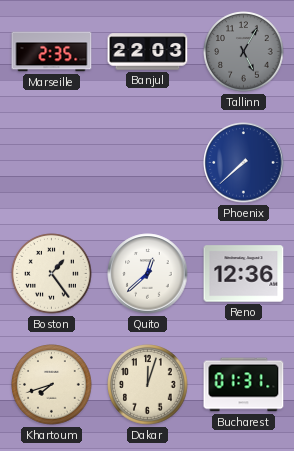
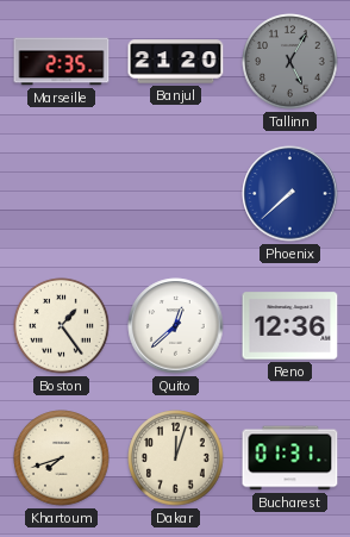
Banjul: 22:03 -> 21:20 (176, 62)
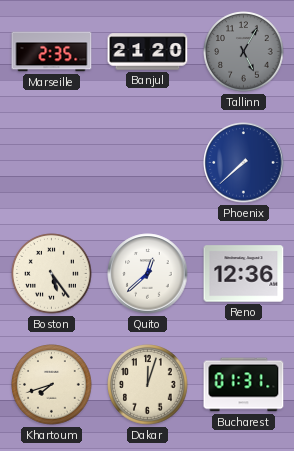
Boston: 1:24 -> 5:24 (52, 274)
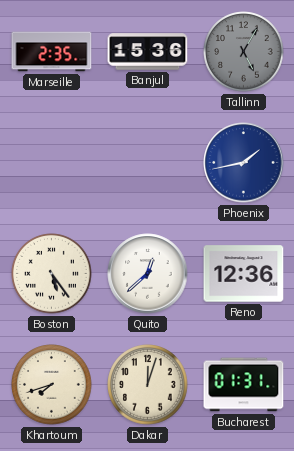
Banjul: 21:20 -> 15:36 (148, 52)
Phoenix: 7:38 -> 1:43 (244, 163)
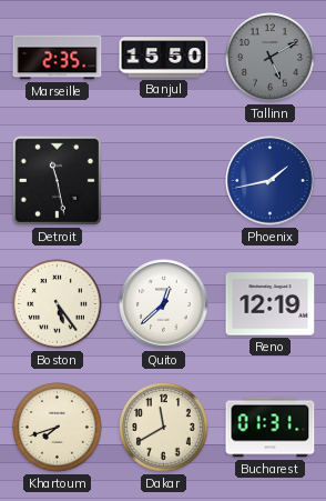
Banjul: 15:36 -> 15:50 (164, 58)
Tallinn: 5:05 -> 5:10 (271, 58)
Detroit: none -> 11:28 (57, 180)
Reno: 12:36 -> 12:19 (271, 304)
Dakar: 12:03 -> 11:40 (164, 428)
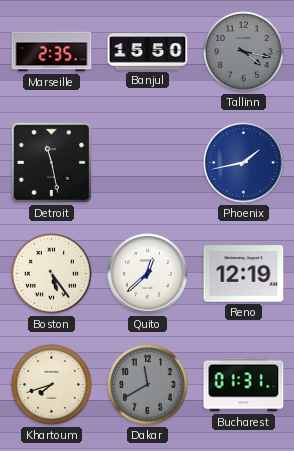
Tallinn: 5:10 -> 4:17 (244, 52)
Dakar dial: cream -> grey (148, 385)
